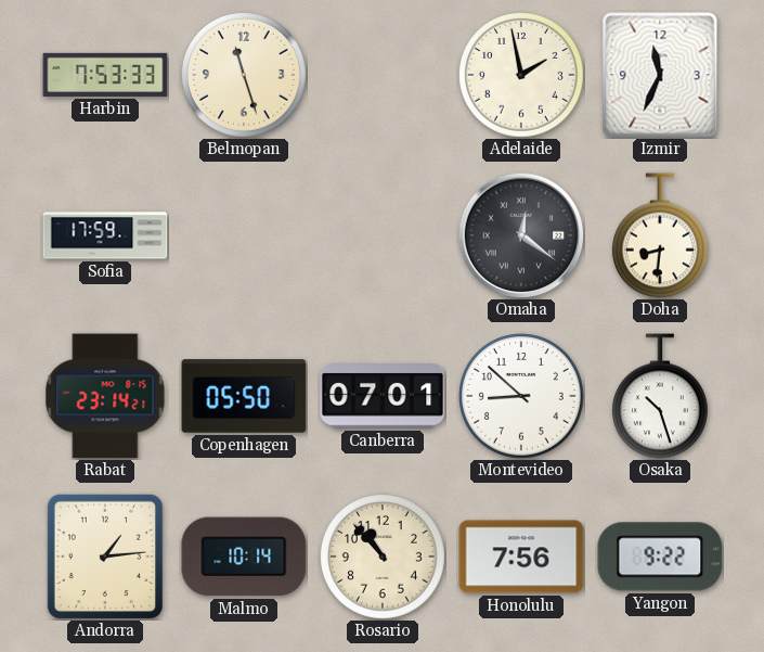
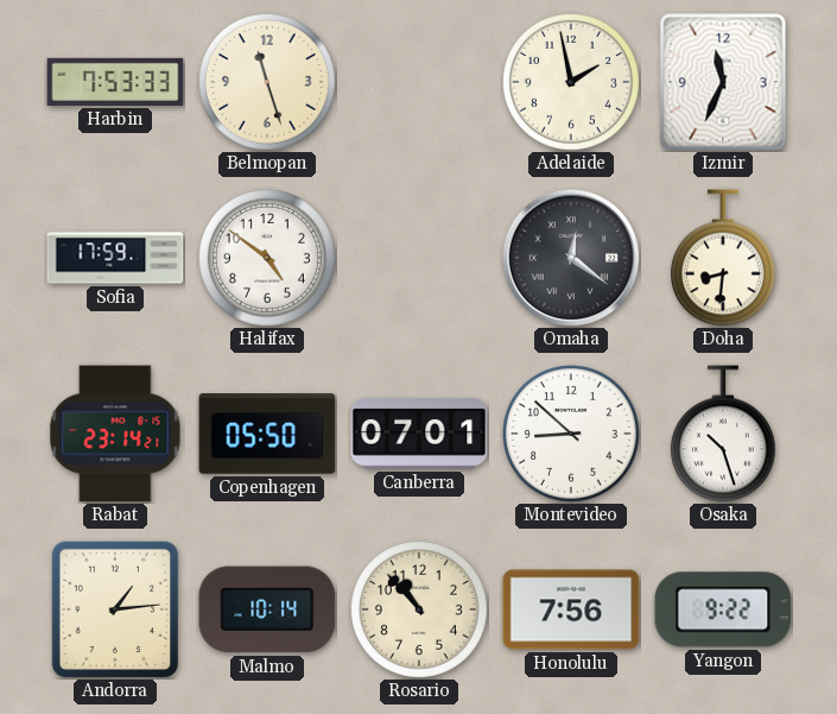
Halifax: none -> 4:51 (268, 259)
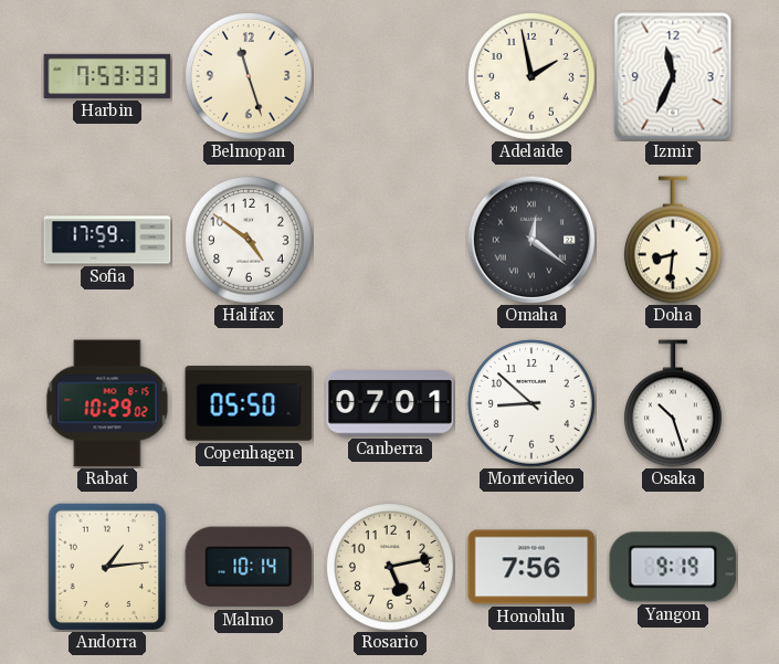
Rabat: 23:14 -> 10:29 (107, 403)
Rosario: 10:53 -> 5:13 (391, 568)
Yangon: 9:22 -> 9:19 (673, 567)
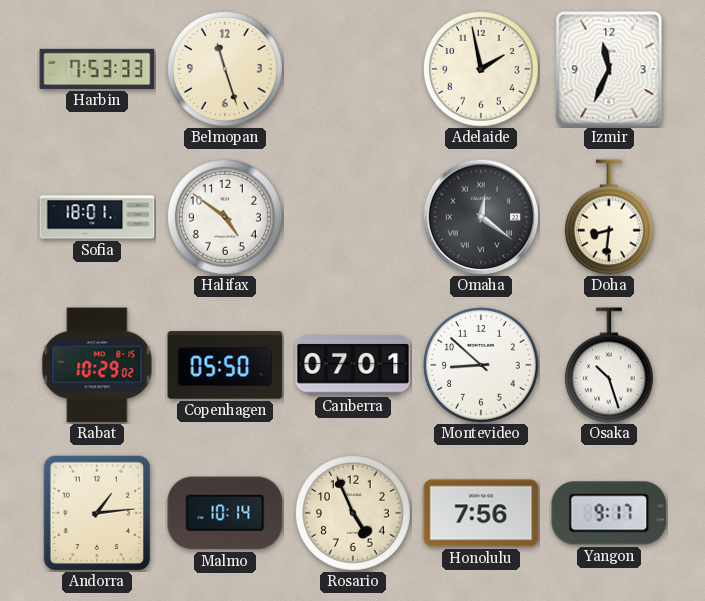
Sofia: 17:59 -> 18:01 (97, 217)
Rosario: 5:13 -> 4:56 (354, 514)
Yangon: 9:19 -> 9:17 (609, 513)
